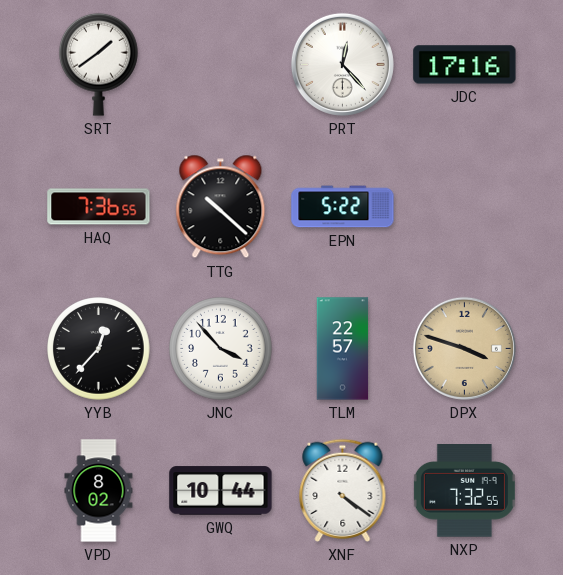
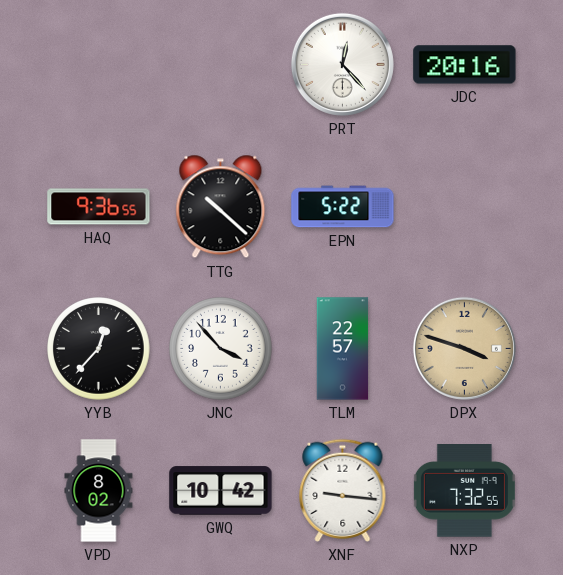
SRT: 1:39 -> none (99, 64)
JDC: 17:16 -> 20:16 (465, 65)
HAQ: 7:36 -> 9:36 (99, 207)
GWQ: 10:44 -> 10:42 (221, 491)
XNF: 4:21 -> 9:16 (343, 490)
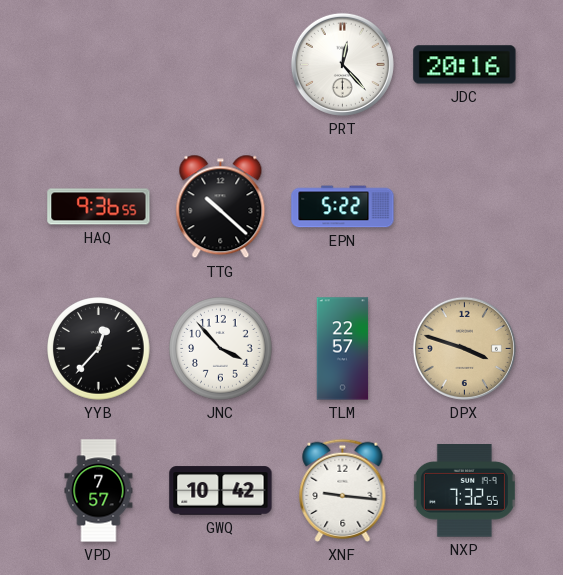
VPD: 8:02 -> 7:57 (99, 491)
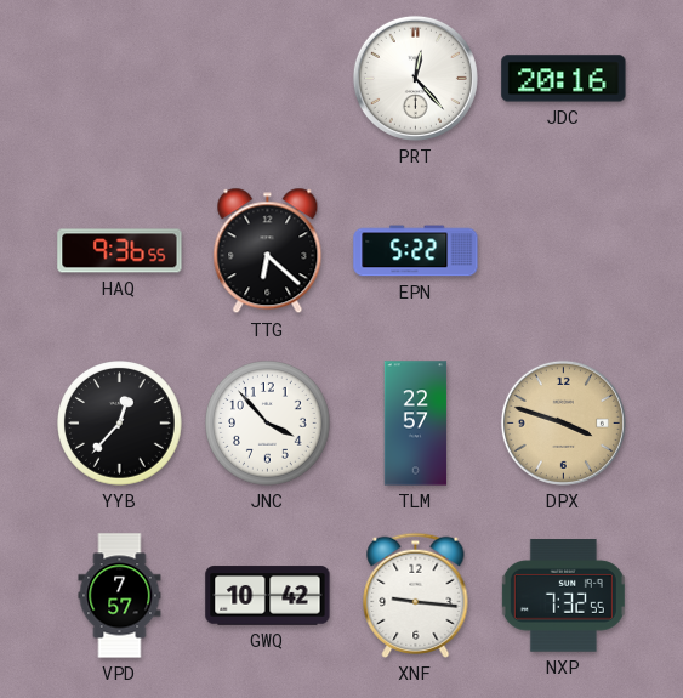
TTG: 10:22 -> 6:22 (268, 251)
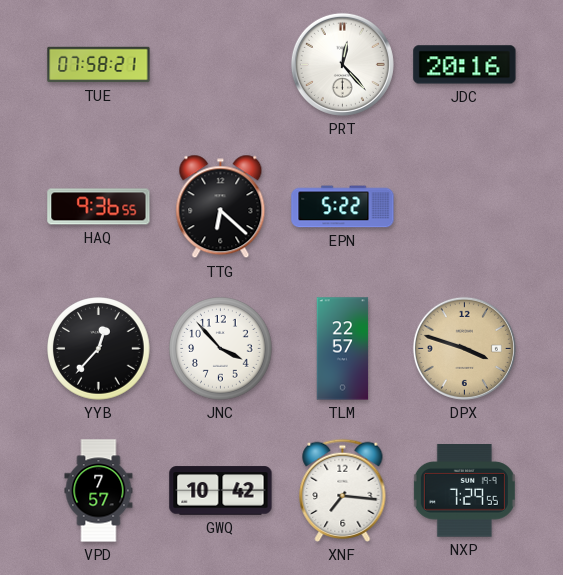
TUE: none -> 07:58 (99, 65)
XNF: 9:16 -> 7:16 (343, 490)
NXP: 7:32 -> 7:29 (464, 491)
